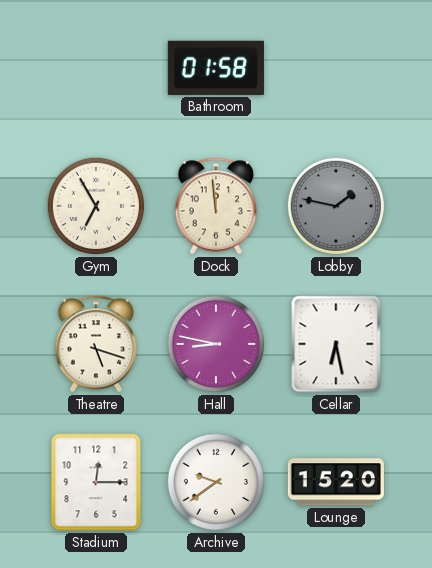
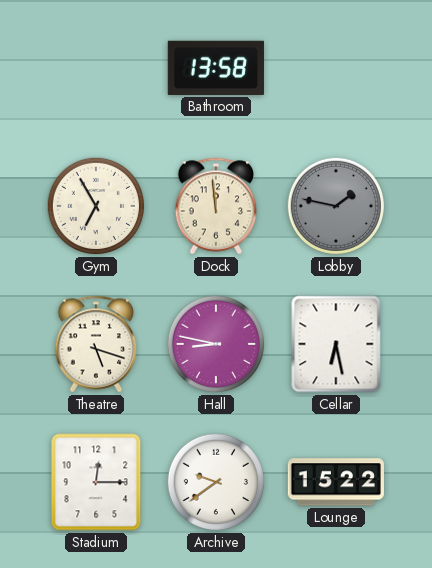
Bathroom: 01:58 -> 13:58 (216, 68)
Lounge: 15:20 -> 15:22 (336, 482)
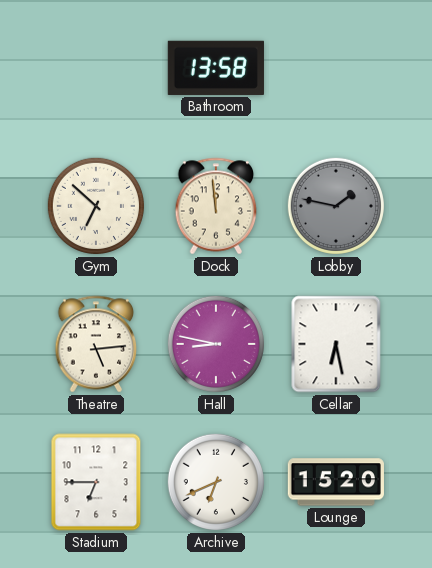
Gym: 6:55 -> 6:52 (96, 206)
Theatre: 5:18 -> 5:14 (96, 344)
Stadium: 12:15 -> 6:45 (96, 482)
Archive: 9:39 -> 6:41 (216, 482)
Lounge: 15:22 -> 15:20 (336, 482)
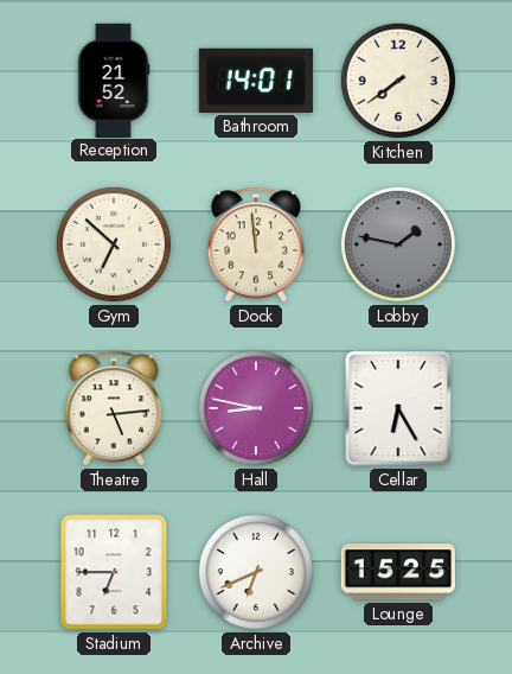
Reception: none -> 21:52 (114, 80)
Bathroom: 13:58 -> 14:01 (256, 81)
Kitchen: none -> 7:39 (398, 81)
Cellar: 6:28 -> 6:25 (398, 408)
Lounge: 15:20 -> 15:25 (398, 572)
